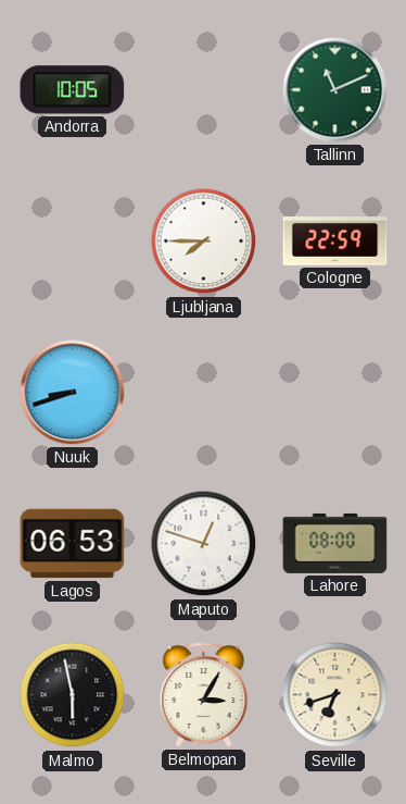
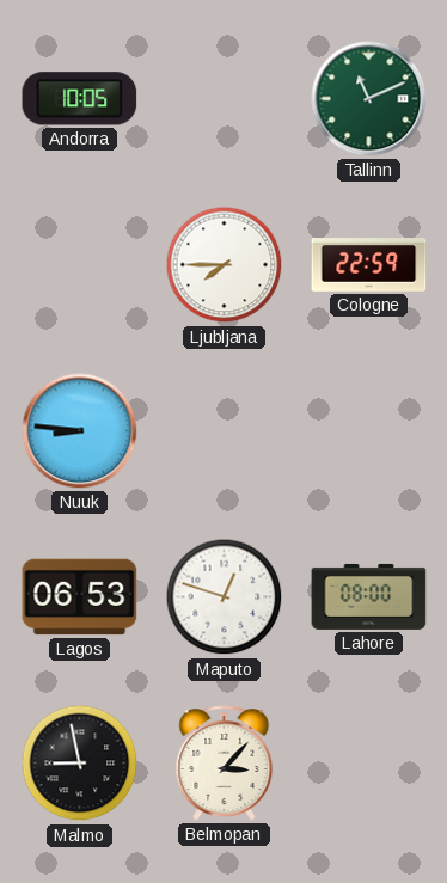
Nuuk: 8:42 -> 8:46 (80, 431)
Malmo: 5:58 -> 8:58 (80, 764)
Belmopan: 3:05 -> 3:07 (225, 764)
Seville: 6:42 -> none (335, 695)
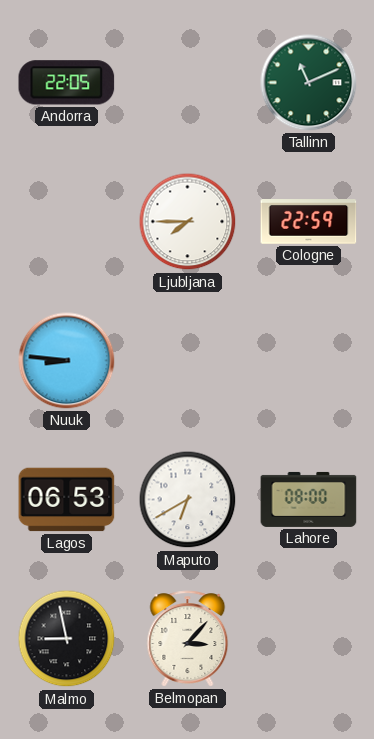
Andorra: 10:05 -> 22:05 (67, 83)
Maputo: 12:48 -> 6:40 (188, 500)
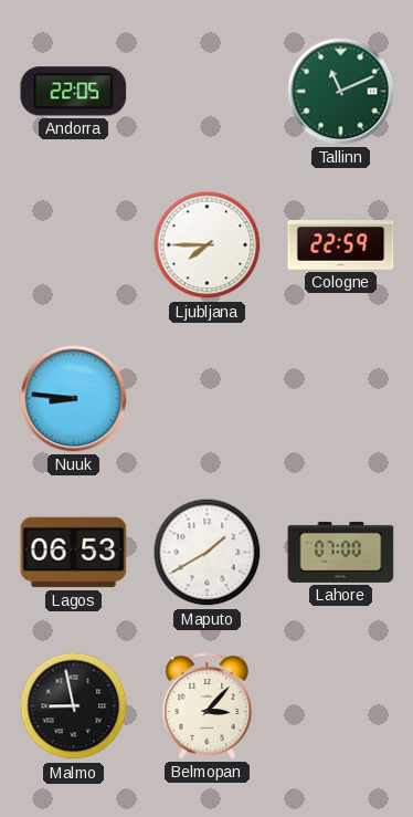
Maputo: 6:40 -> 1:40 (208, 553)
Lahore: 08:00 -> 07:00 (341, 552)
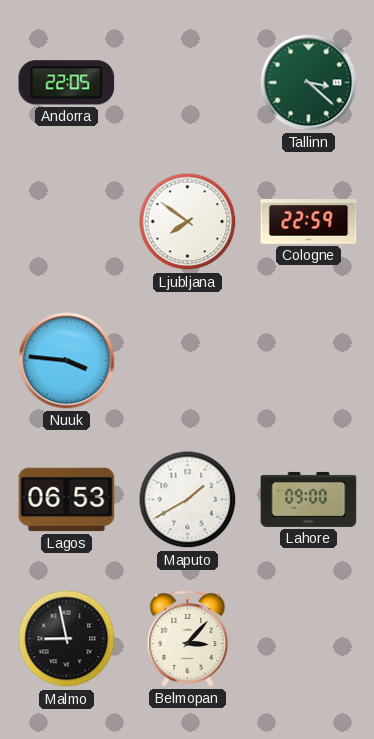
Tallinn: 11:11 -> 3:22 (309, 83)
Ljubljana: 7:45 -> 7:51 (188, 222)
Nuuk: 8:46 -> 3:46 (67, 361)
Lahore: 07:00 -> 09:00 (309, 499)
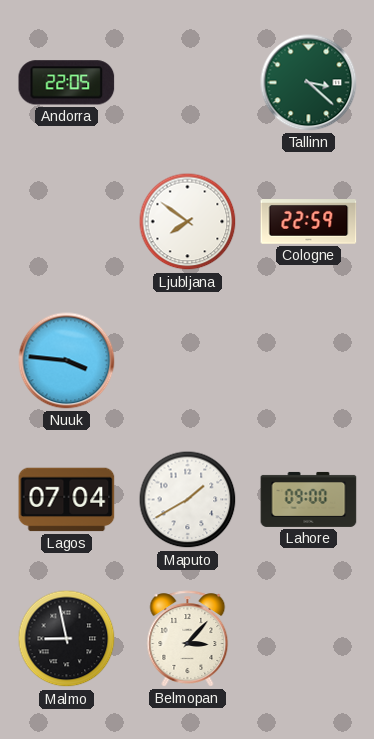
Lagos: 06:53 -> 07:04 (67, 500)
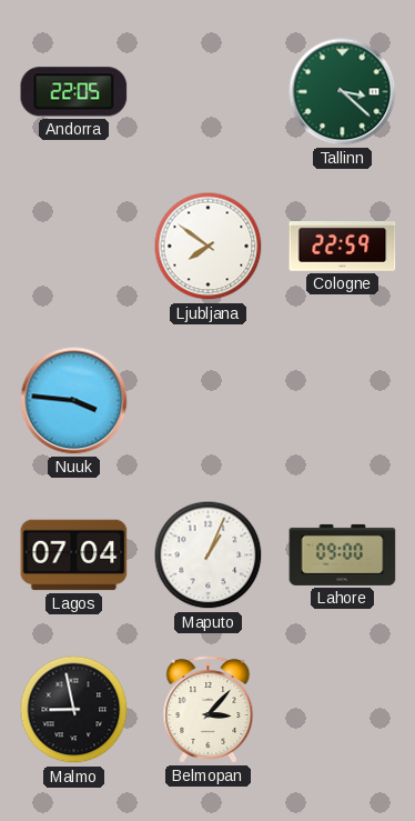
Maputo: 1:40 -> 1:04 (209, 555)
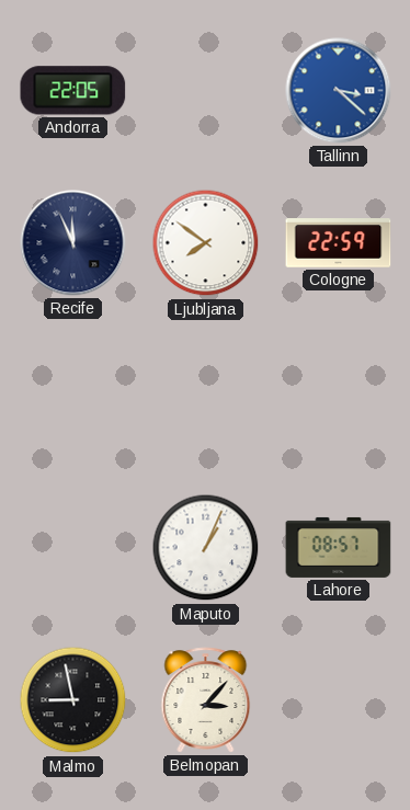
Tallinn dial: green -> blue (339, 91)
Recife: none -> 11:56 (73, 243)
Nuuk: 3:46 -> none (74, 401)
Lagos: 07:04 -> none (74, 555)
Lahore: 09:00 -> 08:57 (339, 547)
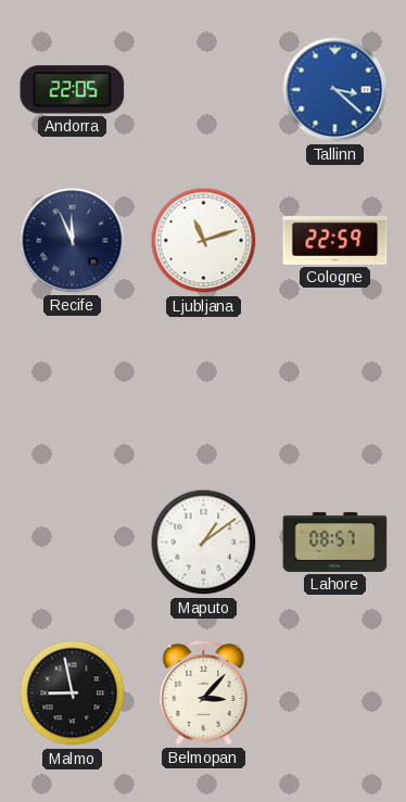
Ljubljana: 7:51 -> 11:12 (204, 241)
Maputo: 1:04 -> 1:09 (204, 543)
